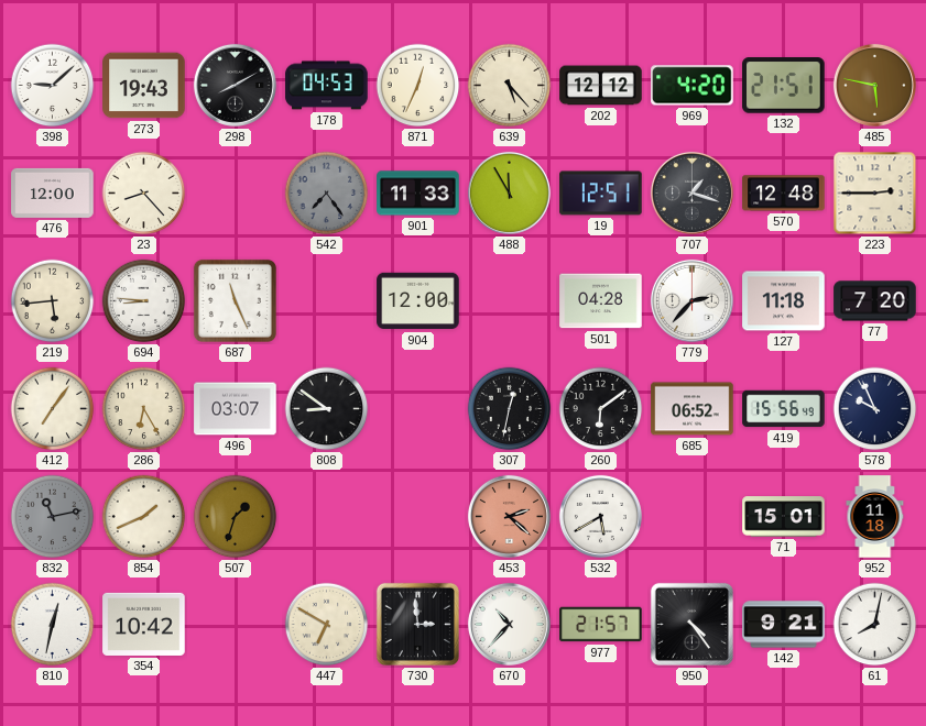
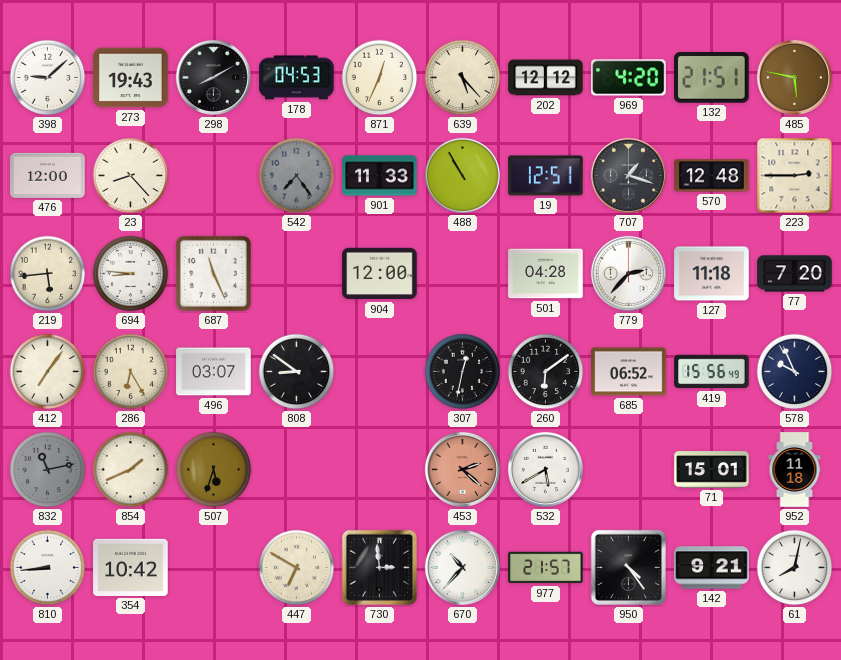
488: 11:55 -> 10:55 (462, 175)
507: 1:33 -> 5:33 (214, 470)
810: 12:32 -> 8:44 (48, 568)
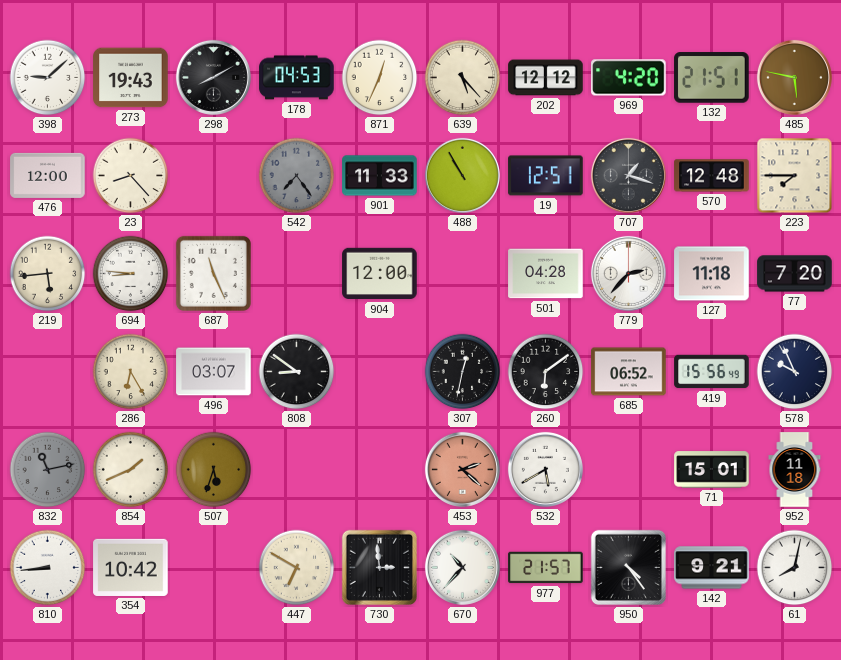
223: 2:45 -> 7:45 (795, 176)
412: 7:06 -> none (48, 372)
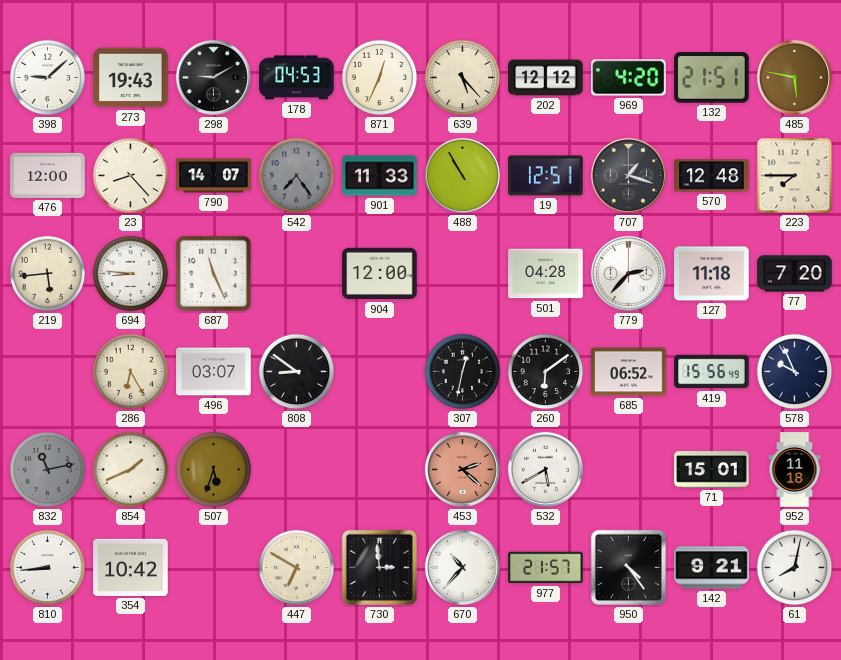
298: 8:10 -> 9:10 (213, 77)
790: none -> 14:07 (214, 176)
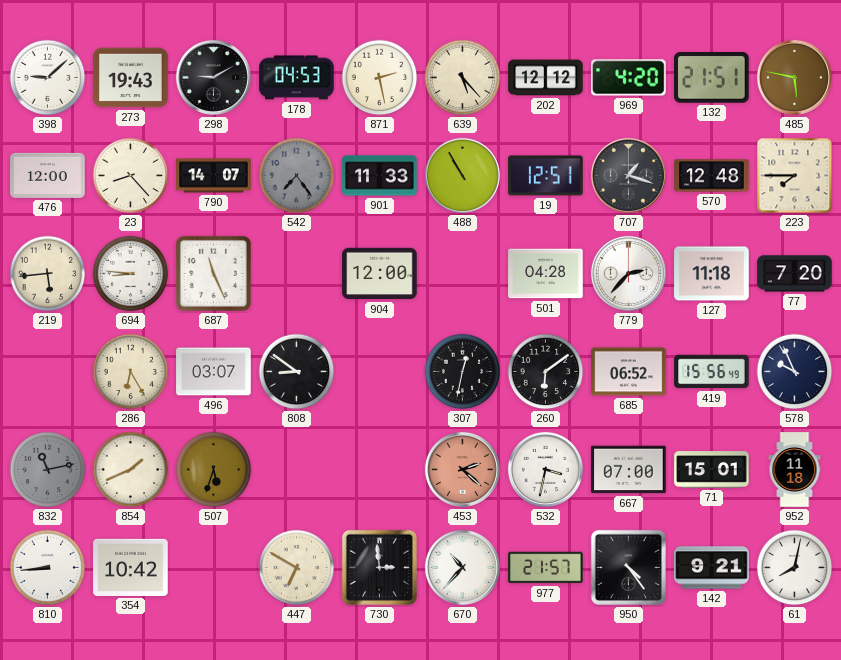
871: 12:34 -> 2:28 (380, 78)
532: 5:40 -> 3:32 (545, 469)
667: none -> 07:00 (629, 470)
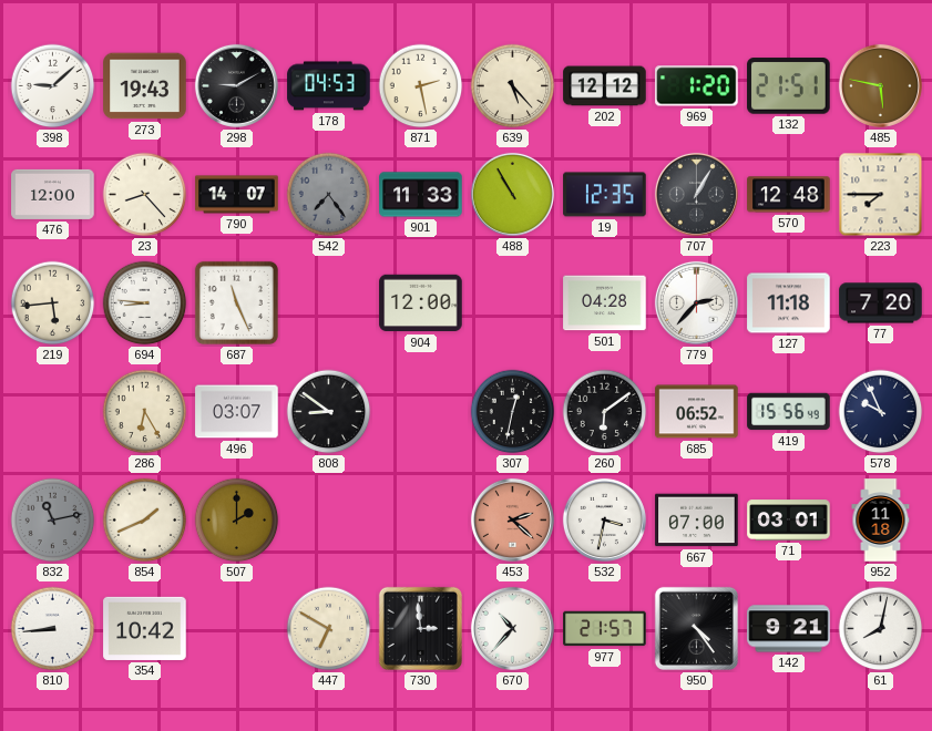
969: 4:20 -> 1:20 (697, 86)
19: 12:51 -> 12:35 (605, 195)
707: 1:18 -> 1:05 (696, 194)
507: 5:33 -> 2:00 (237, 521)
71: 15:01 -> 03:01 (789, 521)
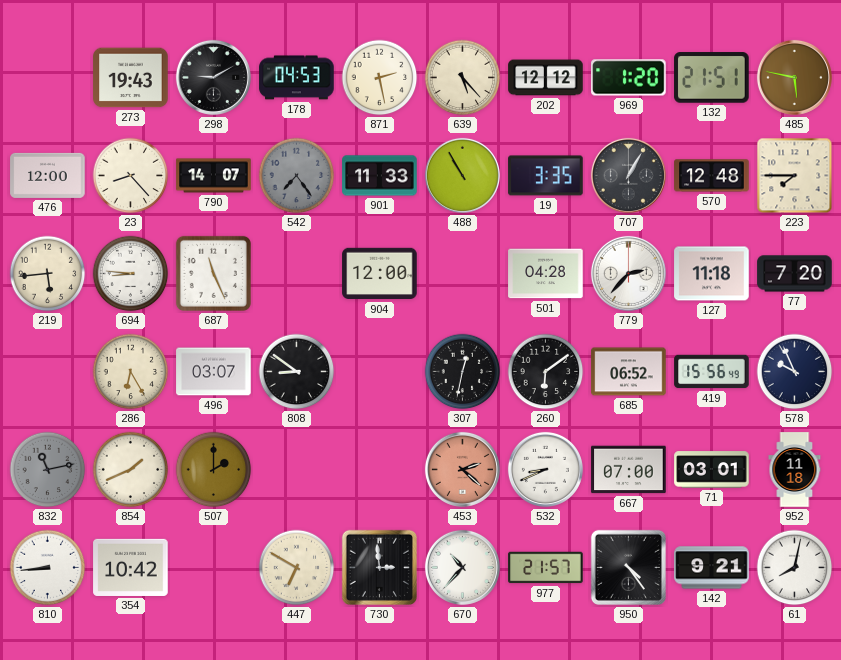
398: 9:08 -> none (53, 86)
19: 12:35 -> 3:35 (546, 176)
532: 3:32 -> 8:41 (545, 469)
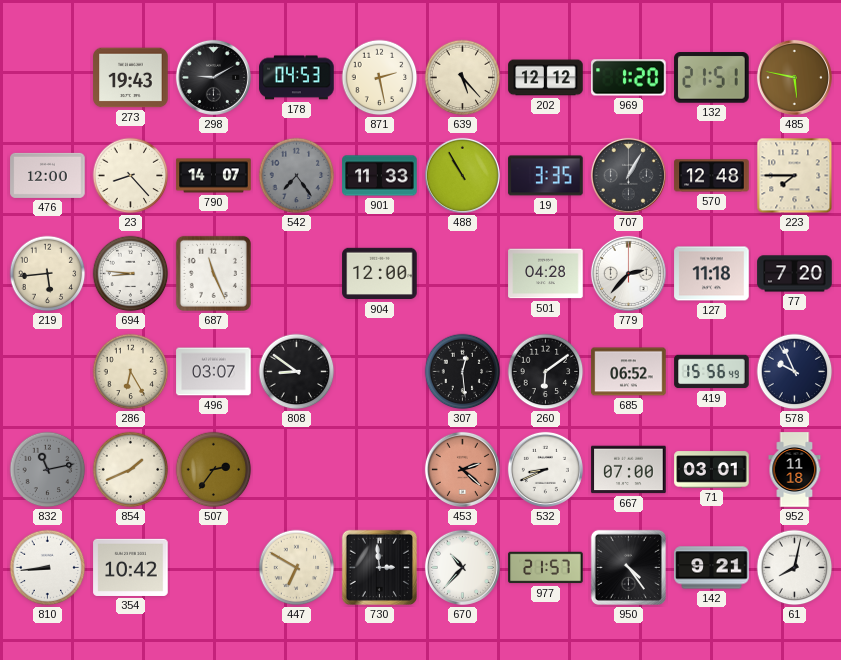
307: 12:32 -> 12:29 (463, 372)
507: 2:00 -> 2:36 (214, 470)
